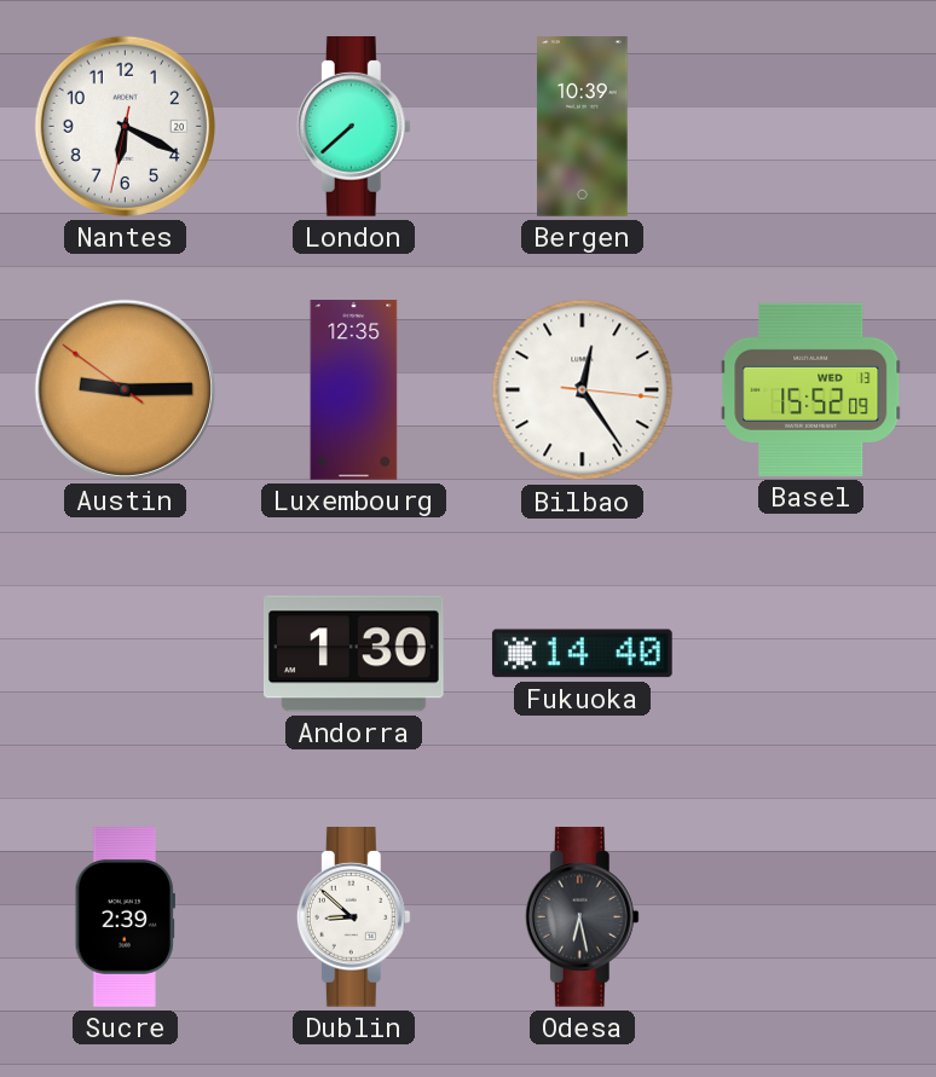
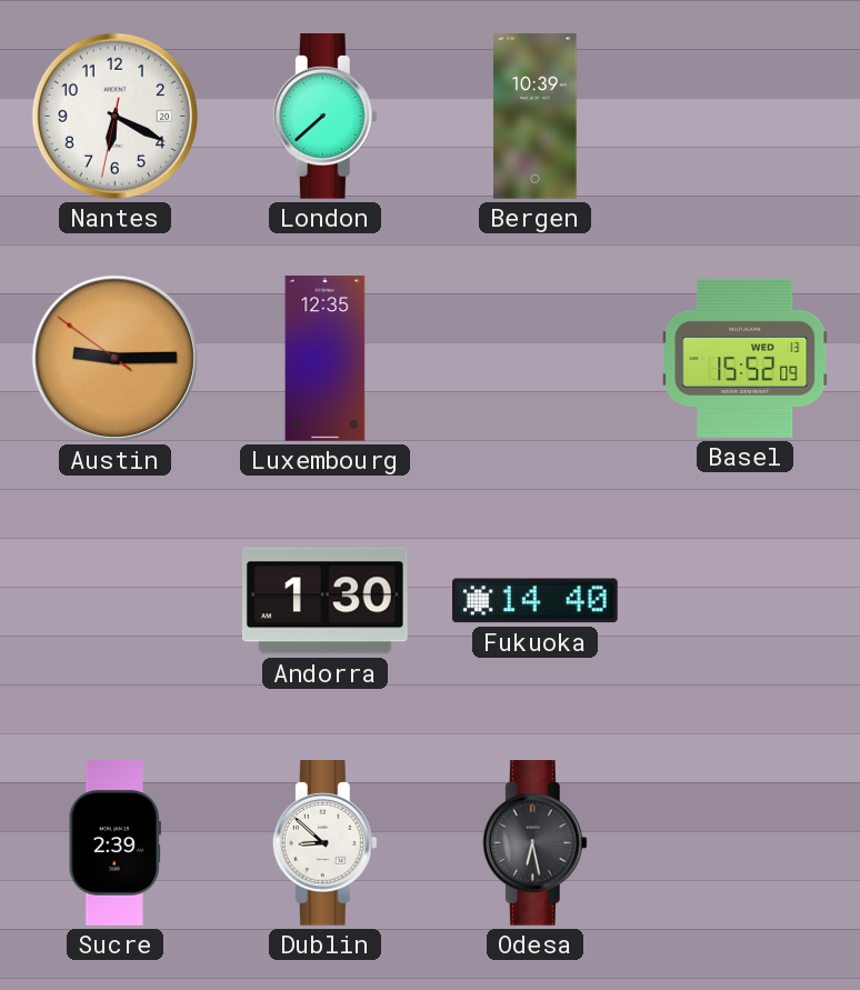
Bilbao: 12:24 -> none (583, 390)
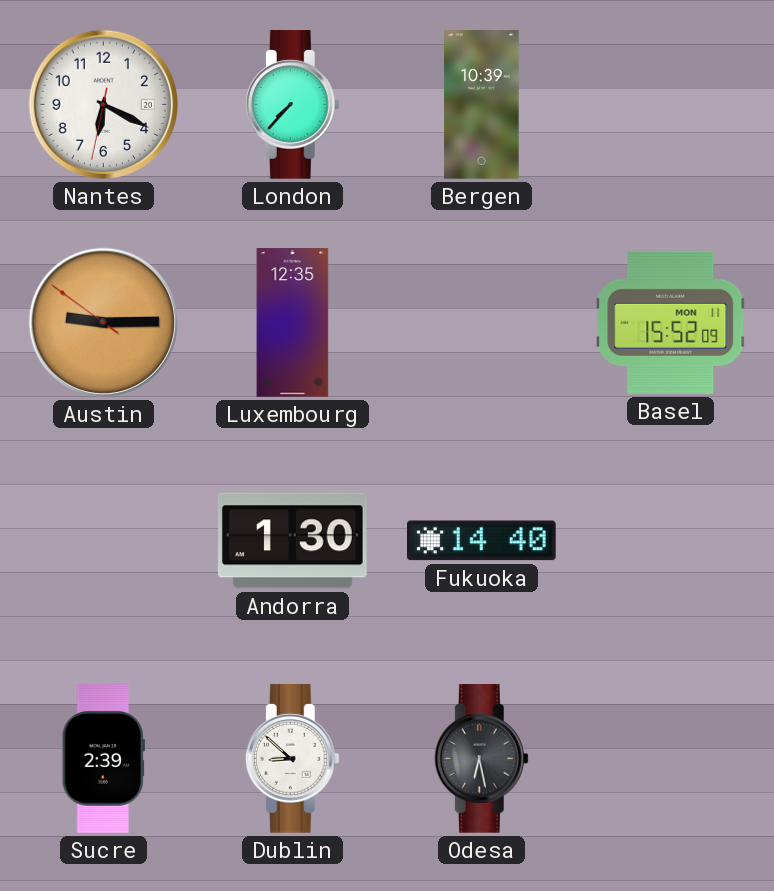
London: 7:38 -> 7:37 (292, 105)
Basel date: WED 13 -> MON 11 (671, 322)
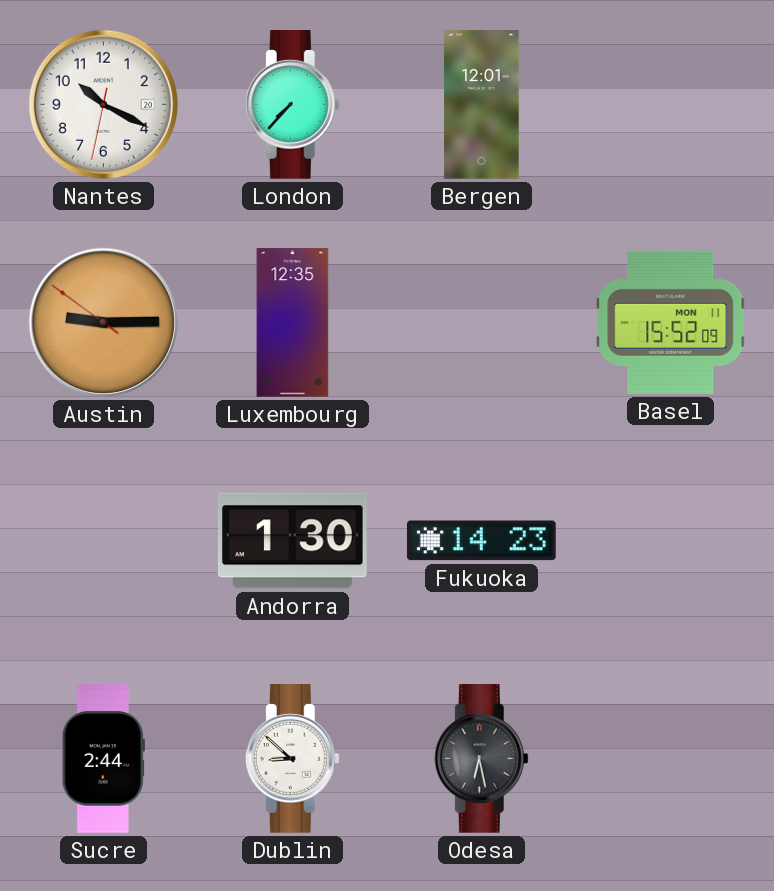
Nantes: 6:19 -> 10:19 (103, 104)
Bergen: 10:39 -> 12:01 (482, 105)
Fukuoka: 14:40 -> 14:23 (481, 541)
Sucre: 2:39 -> 2:44 (103, 759)
